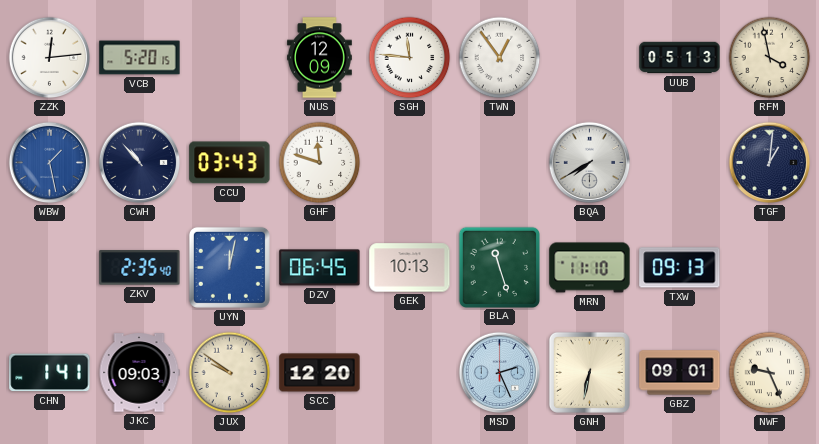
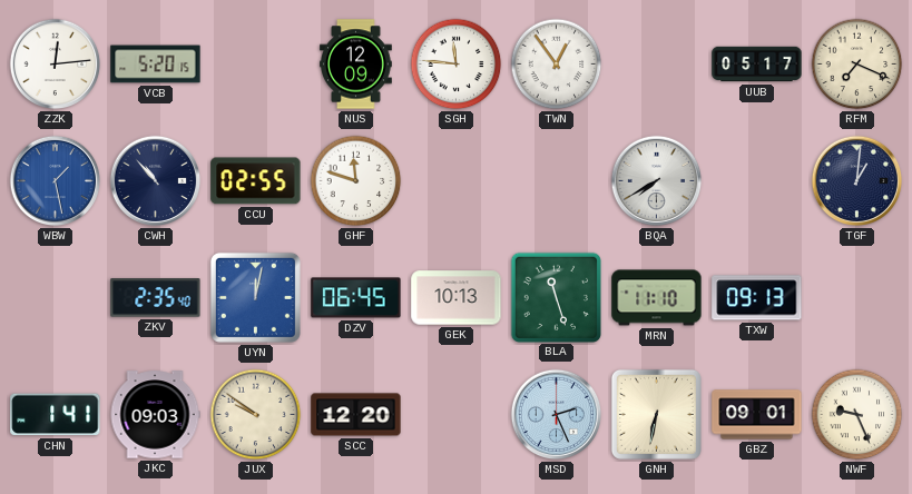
UUB: 05:13 -> 05:17 (757, 65)
RFM: 3:58 -> 7:19 (857, 65)
CCU: 03:43 -> 02:55 (256, 181)
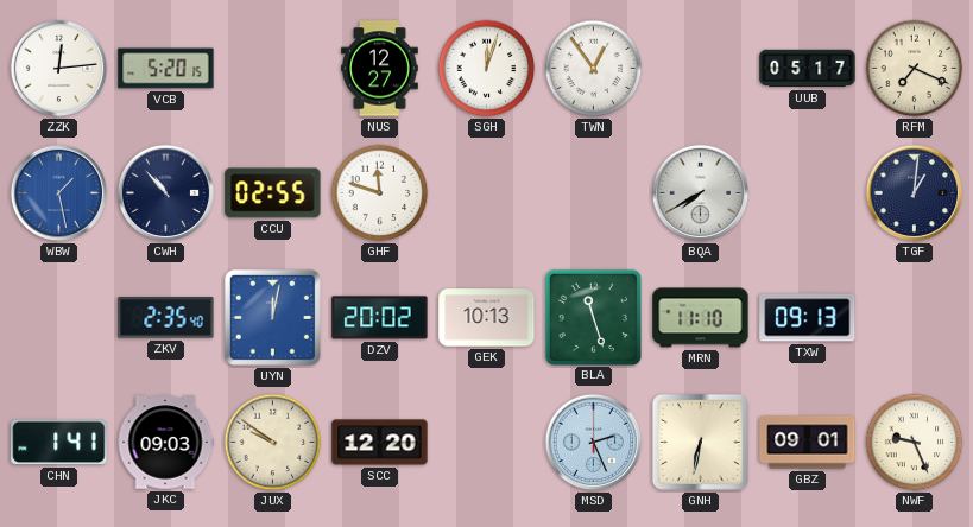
NUS: 12:09 -> 12:27 (380, 69)
SGH: 11:46 -> 12:03 (487, 69)
DZV: 06:45 -> 20:02 (380, 318)
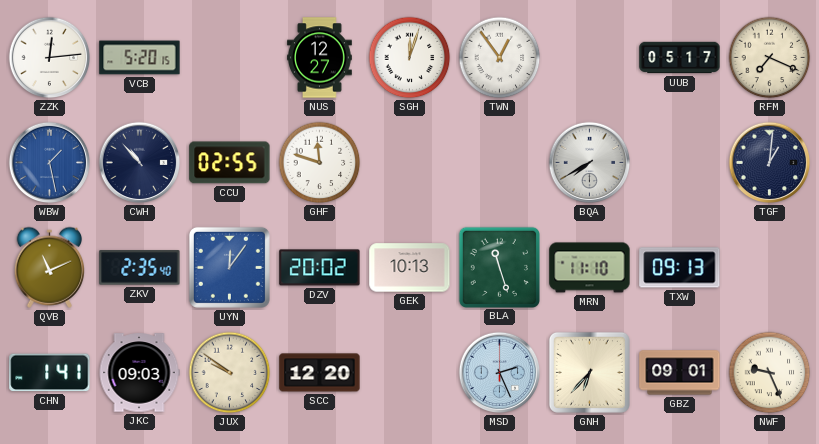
QVB: none -> 11:11 (49, 267)
UYN: 12:02 -> 12:06 (229, 267)
GNH: 6:32 -> 6:37 (589, 372)
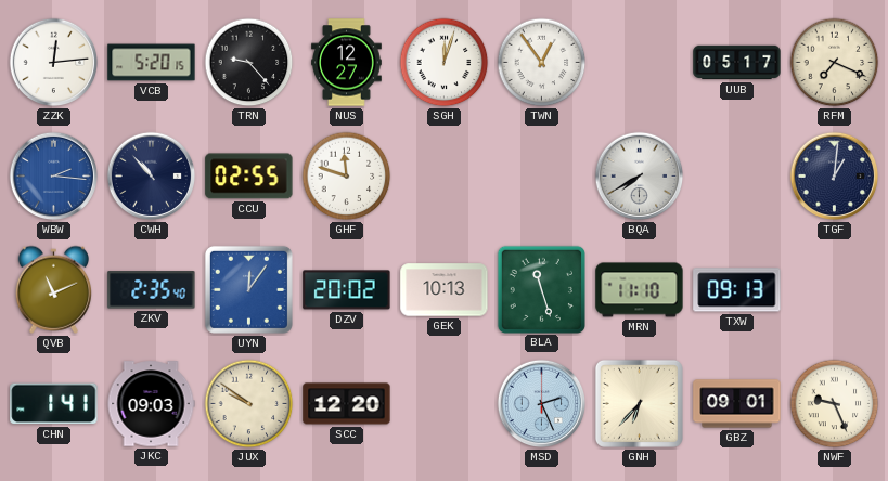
TRN: none -> 9:23 (249, 63)
WBW: 1:28 -> 2:16 (54, 177)
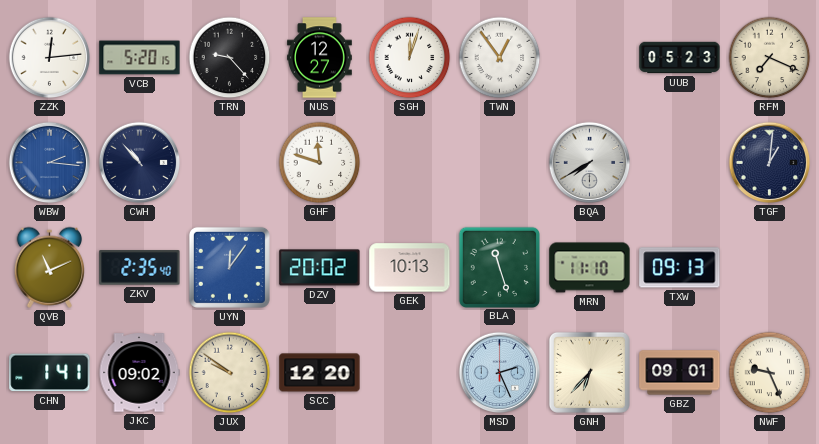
UUB: 05:17 -> 05:23 (680, 58)
CCU: 02:55 -> none (249, 177)
JKC: 09:03 -> 09:02 (139, 373)
